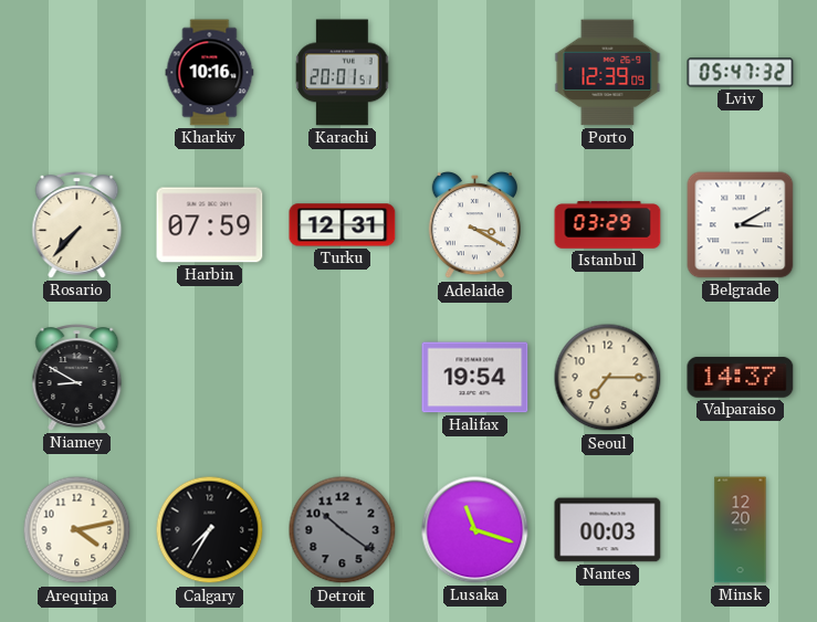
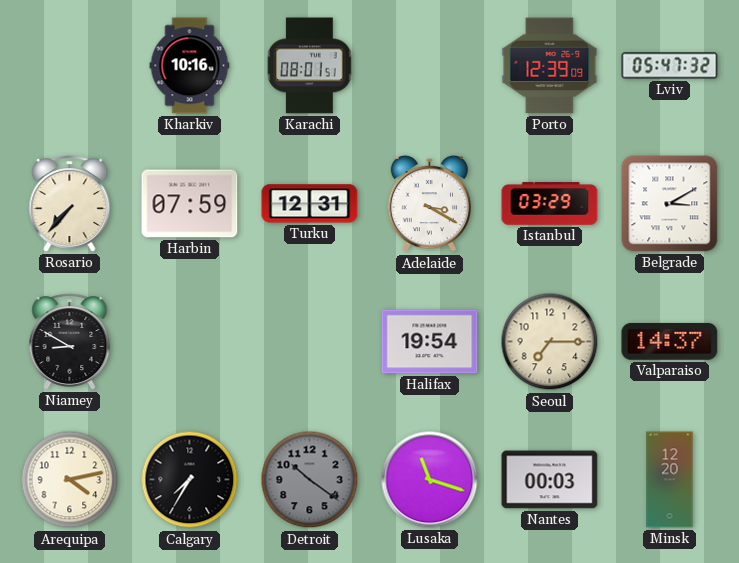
Karachi: 20:01 -> 08:01 (310, 66)
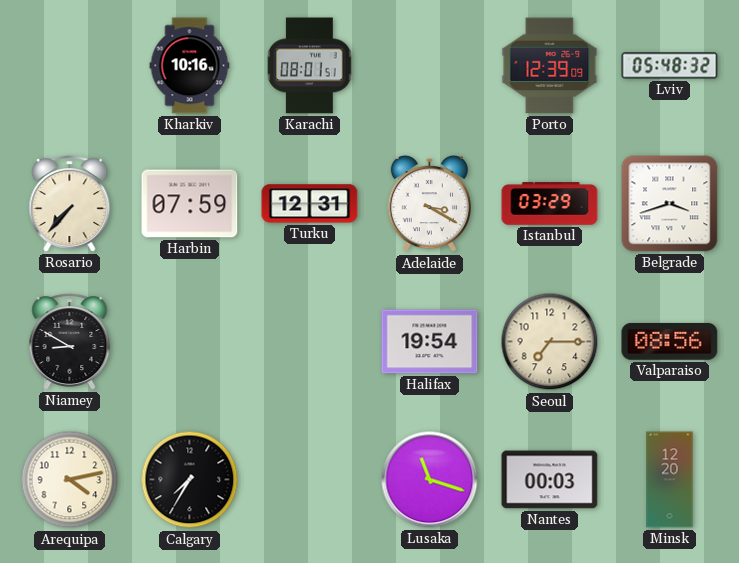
Lviv: 05:47 -> 05:48 (670, 66)
Belgrade: 3:10 -> 3:42 (670, 204)
Valparaiso: 14:37 -> 08:56 (670, 342)
Detroit: 10:21 -> none (310, 480)
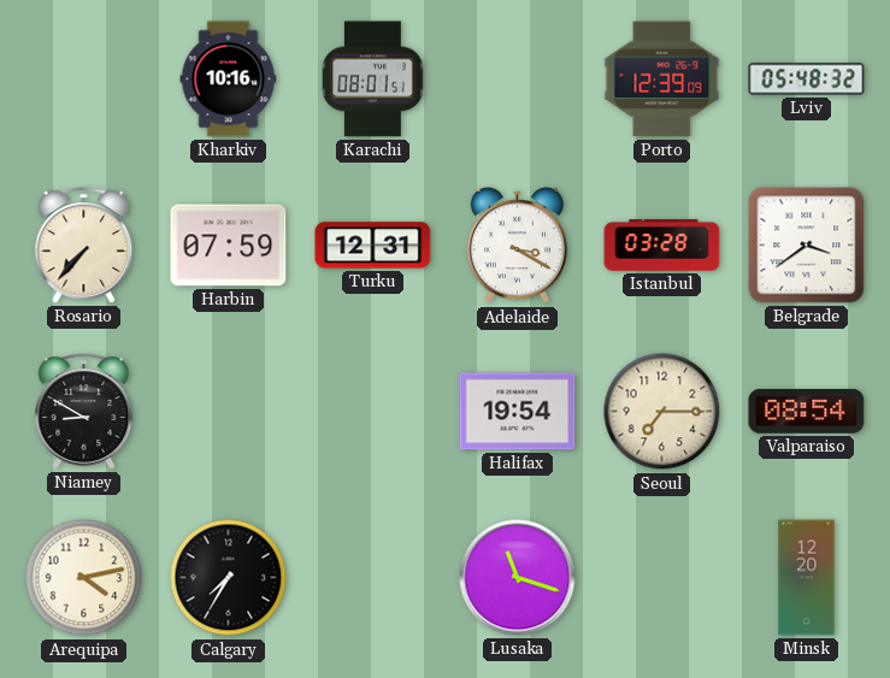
Istanbul: 03:29 -> 03:28 (662, 246)
Belgrade: 3:42 -> 3:39 (807, 246)
Valparaiso: 08:56 -> 08:54 (807, 412)
Nantes: 00:03 -> none (550, 480)
